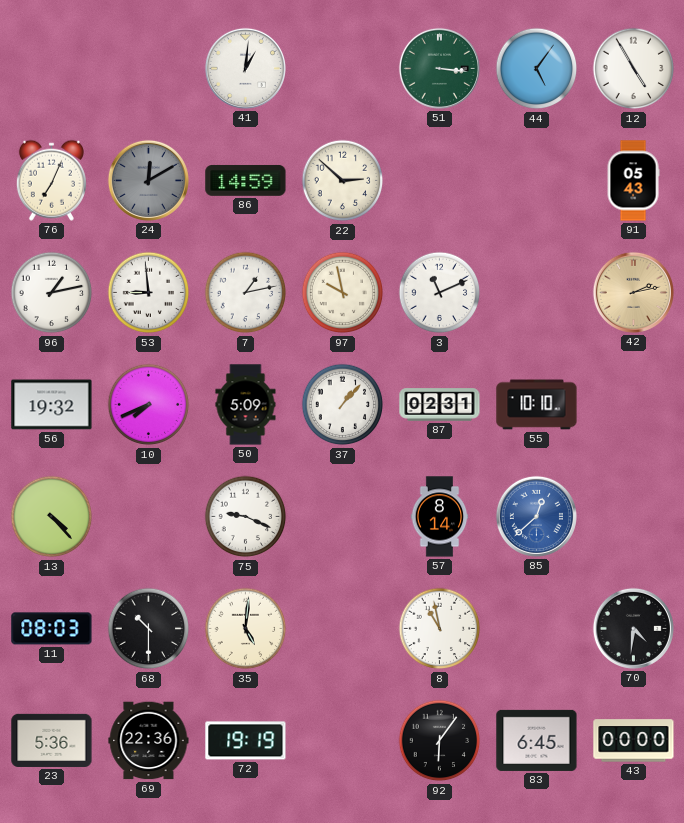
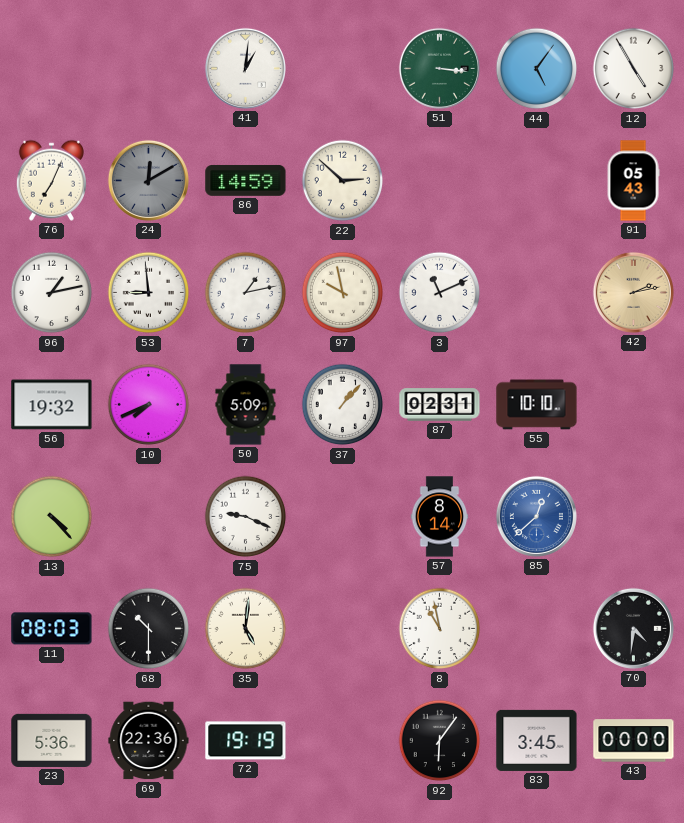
83: 6:45 -> 3:45 (537, 740)
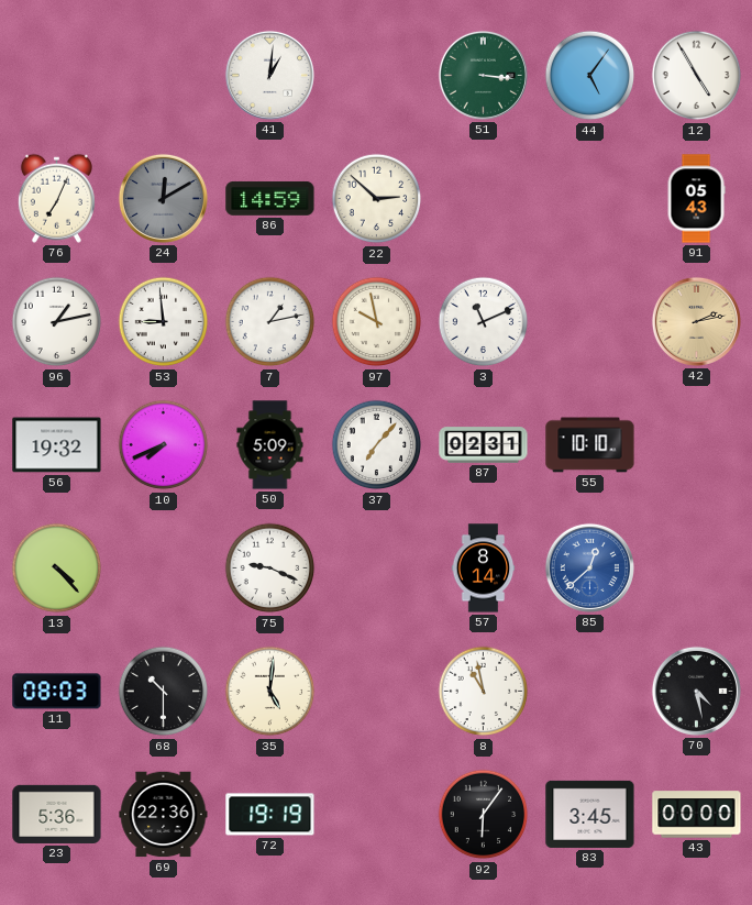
37: 1:07 -> 7:07 (377, 445)
70: 4:31 -> 4:28 (696, 691)
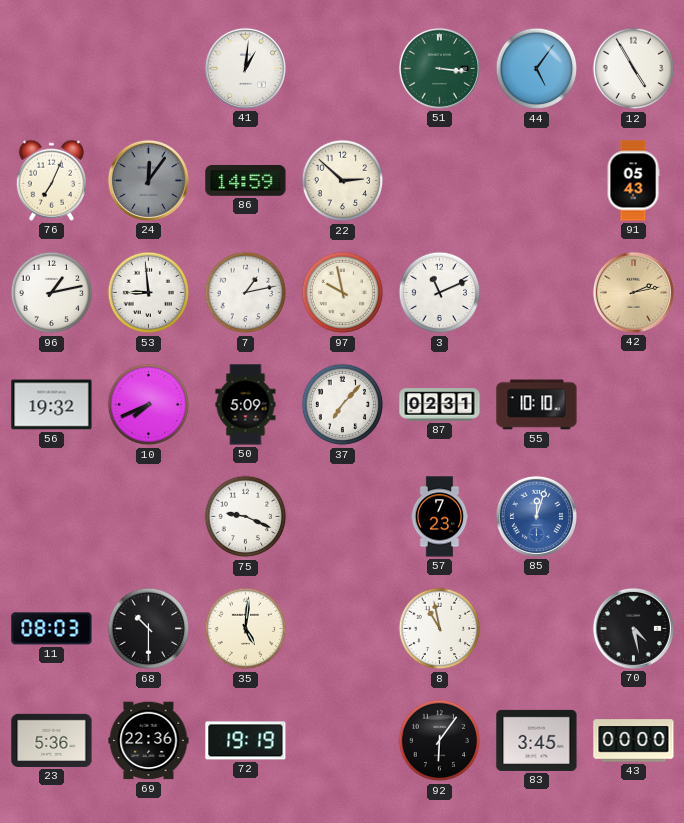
24: 12:10 -> 12:06 (148, 180)
13: 4:23 -> none (57, 569)
57: 8:14 -> 7:23 (440, 517)
85: 12:38 -> 12:03 (536, 516)
